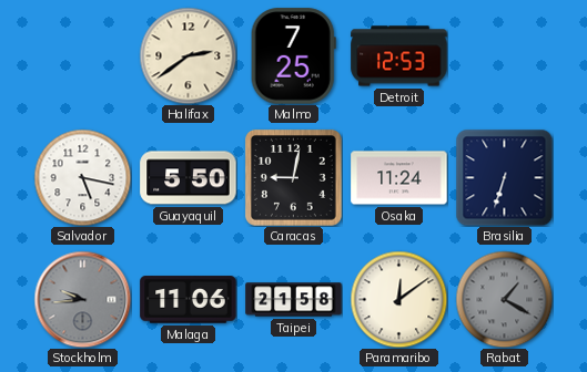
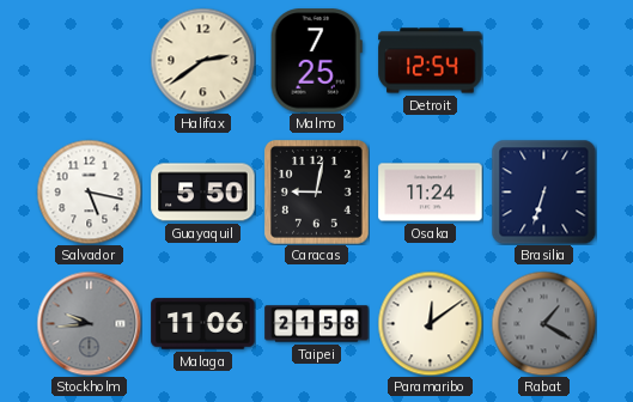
Detroit: 12:53 -> 12:54 (431, 61)
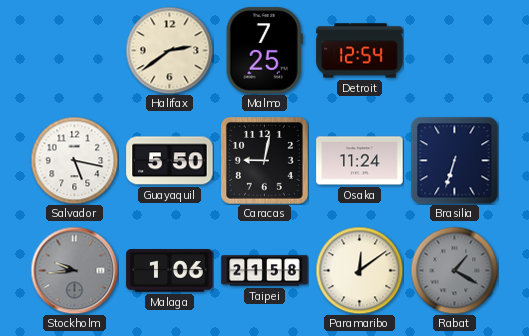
Malaga: 11:06 -> 1:06 (170, 271)
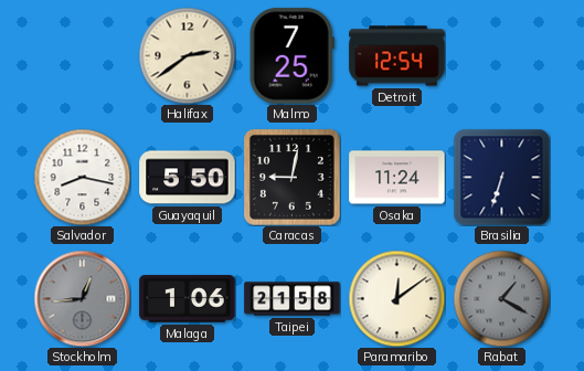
Salvador: 5:17 -> 8:17 (82, 177)
Stockholm: 9:44 -> 12:44 (82, 298)
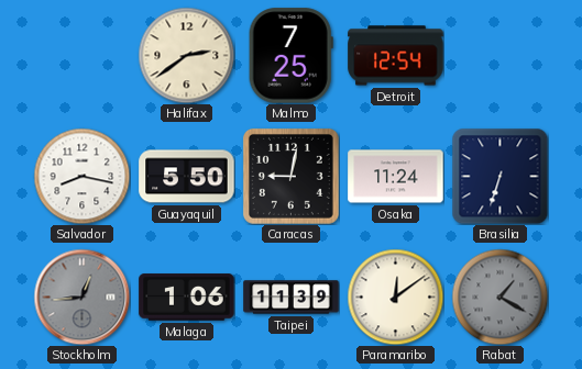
Taipei: 21:58 -> 11:39 (292, 298)
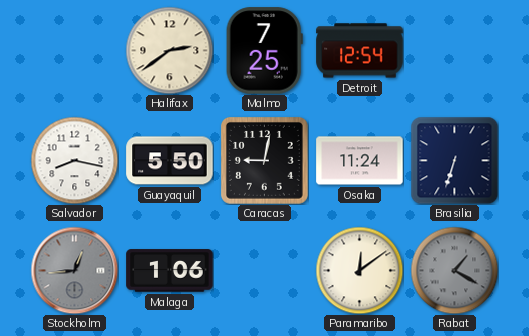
Taipei: 11:39 -> none (292, 298)
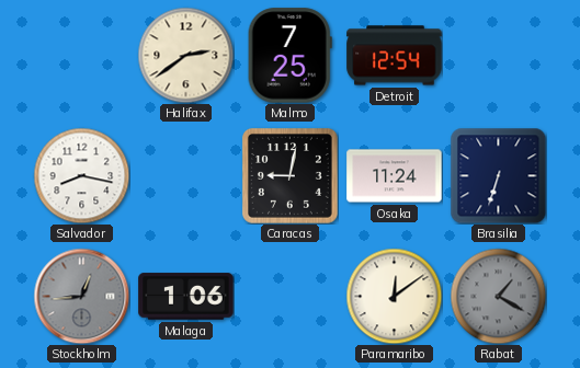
Guayaquil: 5:50 -> none (170, 161)
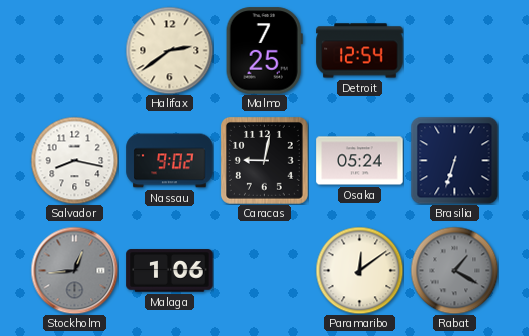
Nassau: none -> 9:02 (170, 161)
Osaka: 11:24 -> 05:24 (360, 161)
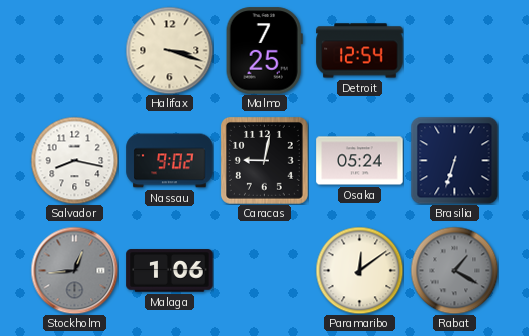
Halifax: 2:39 -> 3:18 (169, 50)
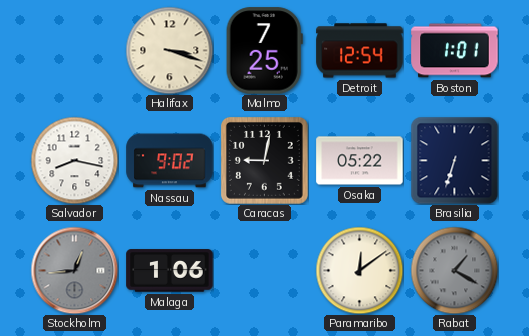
Boston: none -> 1:01 (455, 51)
Osaka: 05:24 -> 05:22 (360, 161)
